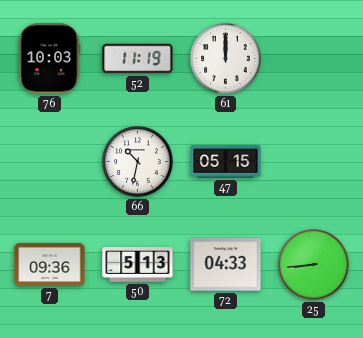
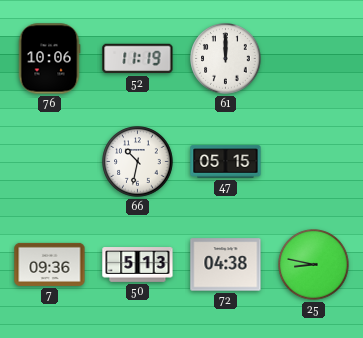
76: 10:03 -> 10:06 (49, 59)
72: 04:33 -> 04:38 (226, 265)
25: 8:44 -> 8:47 (314, 265)
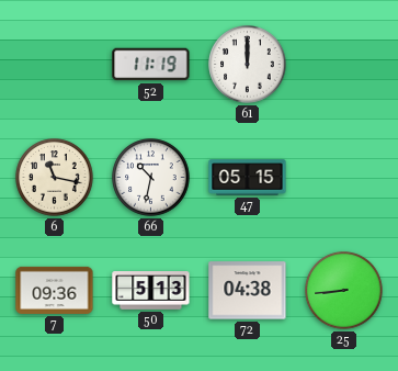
76: 10:06 -> none (49, 59)
6: none -> 11:17 (55, 178)
25: 8:47 -> 8:44 (344, 291)
